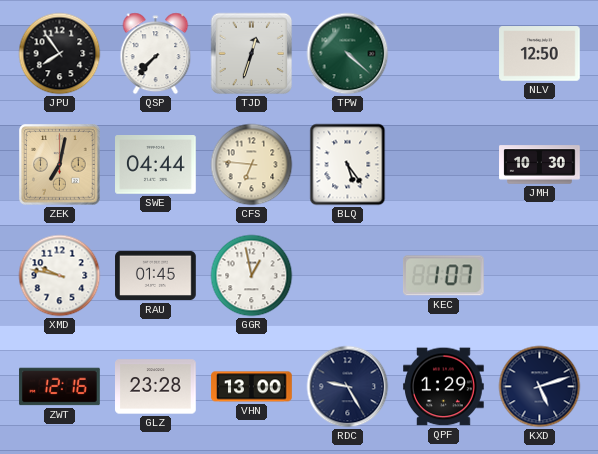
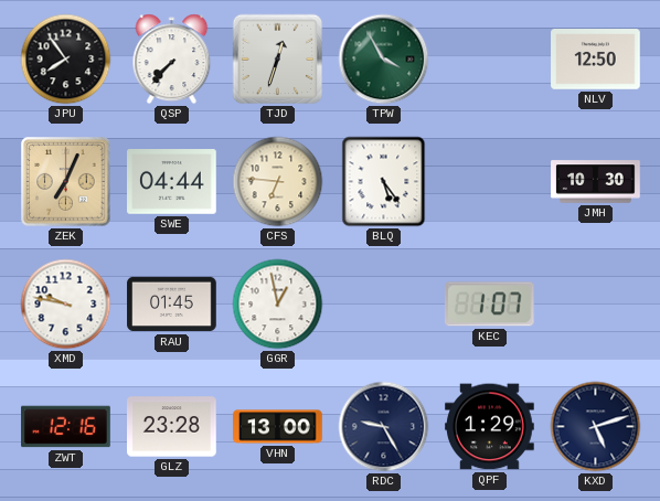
TPW: 4:22 -> 3:55 (384, 60)
ZEK: 7:02 -> 7:04 (66, 182)
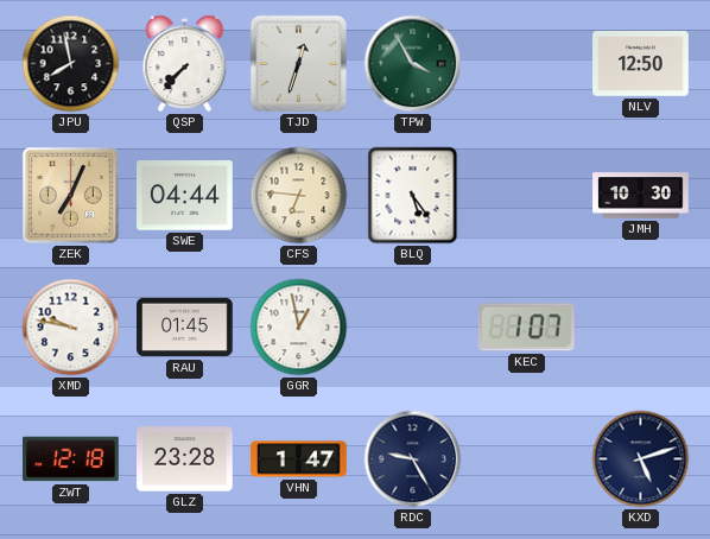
JPU: 7:54 -> 7:58 (71, 64)
ZWT: 12:16 -> 12:18 (71, 459)
VHN: 13:00 -> 1:47 (299, 459)
QPF: 1:29 -> none (490, 427)
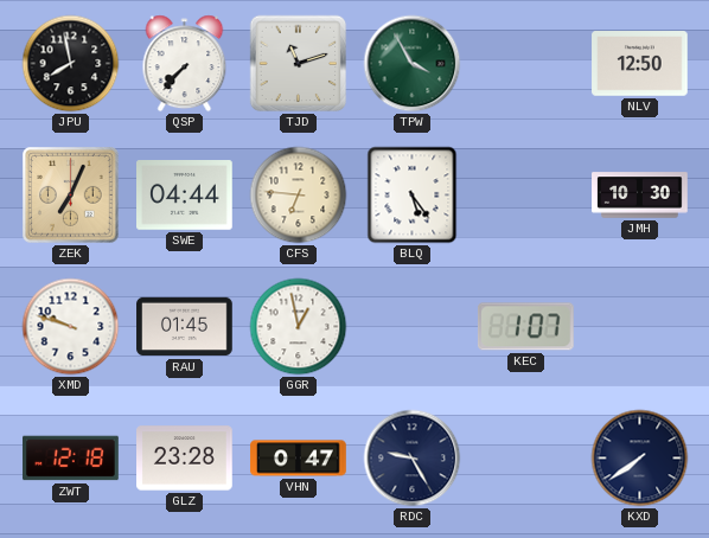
TJD: 12:33 -> 11:12 (299, 64)
XMD: 9:47 -> 9:48 (71, 327)
VHN: 1:47 -> 0:47 (299, 459)
KXD: 5:12 -> 7:39 (640, 459)
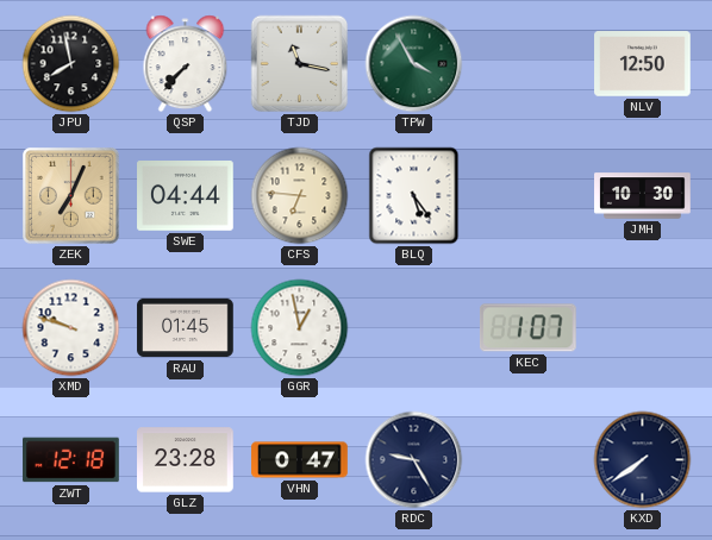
TJD: 11:12 -> 11:17 (300, 64)
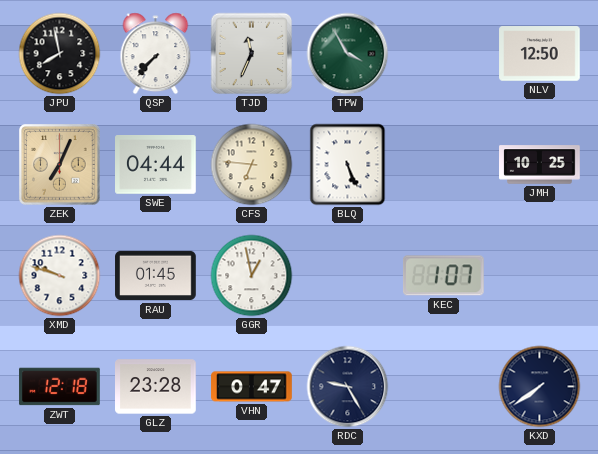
TJD: 11:17 -> 11:34 (252, 54)
BLQ: 5:24 -> 5:26 (348, 165)
JMH: 10:30 -> 10:25 (540, 165)
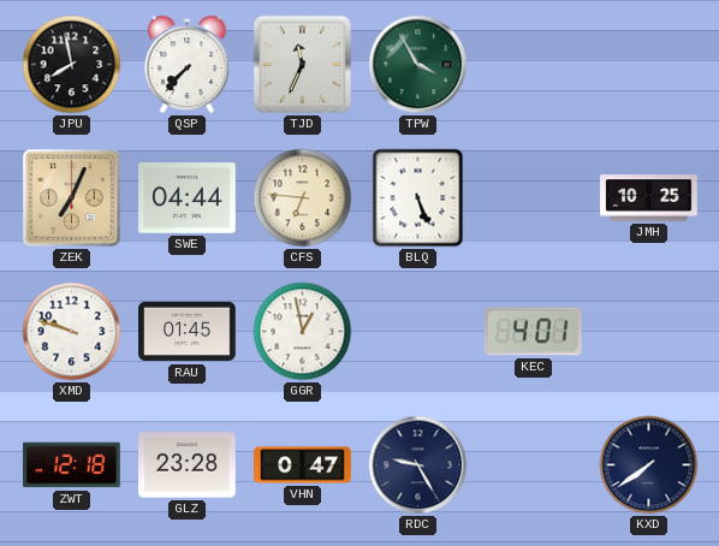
NLV: 12:50 -> none (540, 54)
KEC: 1:07 -> 4:01 (533, 332)
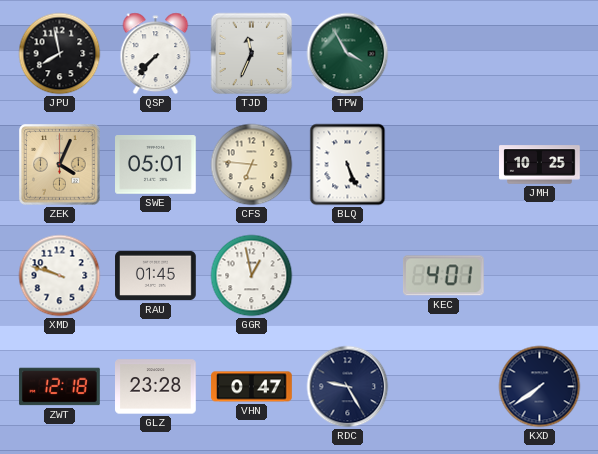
ZEK: 7:04 -> 4:04 (60, 165)
SWE: 04:44 -> 05:01 (156, 165)
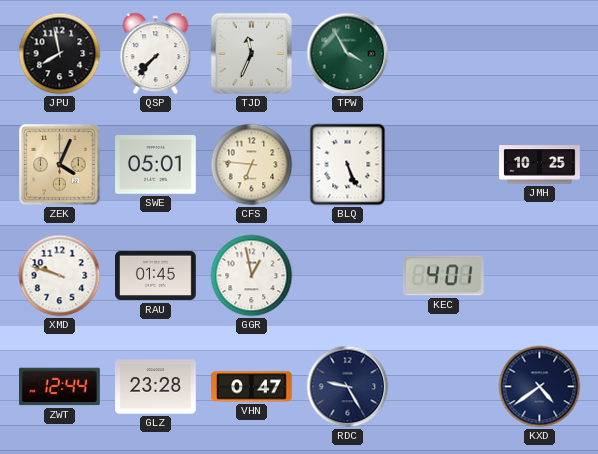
ZWT: 12:18 -> 12:44 (60, 387)
KXD: 7:39 -> 4:39 (540, 387)
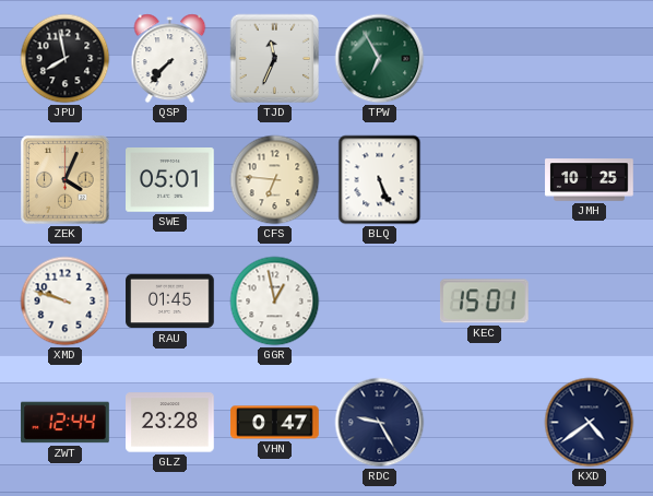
TPW: 3:55 -> 6:55 (380, 59)
KEC: 4:01 -> 15:01 (484, 302)
